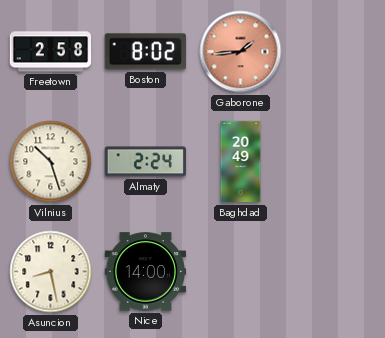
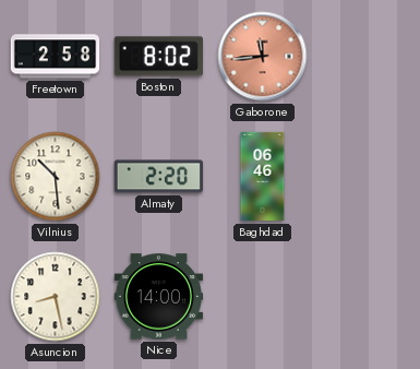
Gaborone: 1:44 -> 11:44 (263, 57)
Vilnius: 10:27 -> 10:29 (56, 177)
Almaty: 2:24 -> 2:20 (158, 177)
Baghdad: 20:49 -> 06:46 (263, 177)
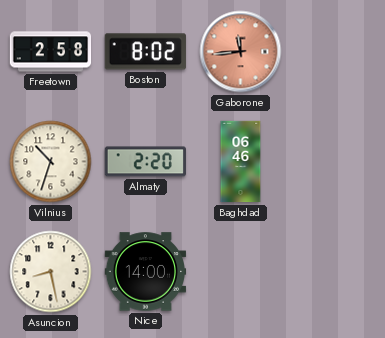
Vilnius: 10:29 -> 10:33 (51, 162)
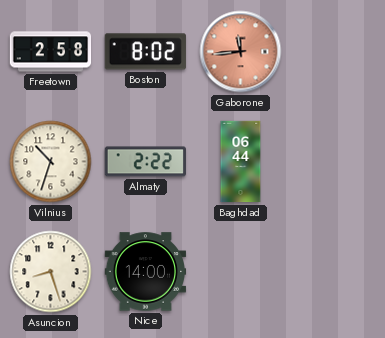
Almaty: 2:20 -> 2:22 (145, 162)
Baghdad: 06:46 -> 06:44 (241, 162)
Asuncion: 8:28 -> 8:27 (51, 272)
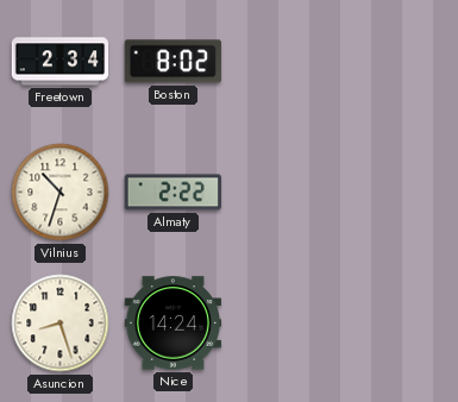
Freetown: 2:58 -> 2:34 (61, 62)
Gaborone: 11:44 -> none (241, 52)
Baghdad: 06:44 -> none (241, 162)
Nice: 14:00 -> 14:24 (174, 324)
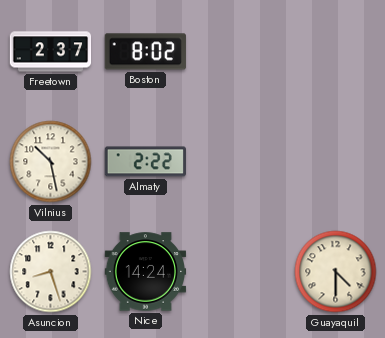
Freetown: 2:34 -> 2:37 (51, 52)
Vilnius: 10:33 -> 10:28 (51, 162)
Guayaquil: none -> 4:30 (336, 272)
